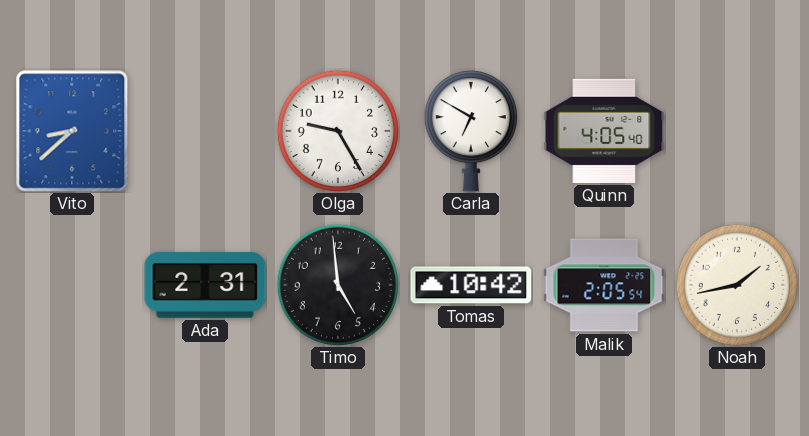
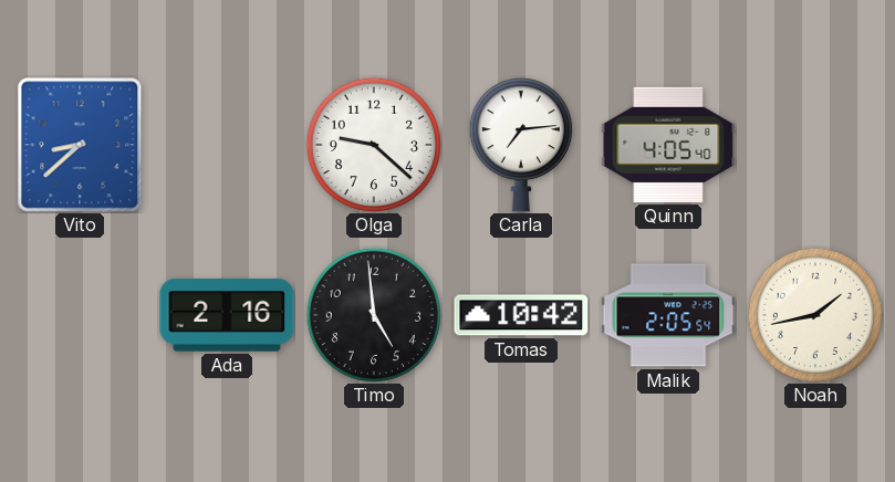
Olga: 9:25 -> 9:22 (373, 144)
Carla: 6:50 -> 7:14 (521, 146)
Ada: 2:31 -> 2:16 (227, 315)
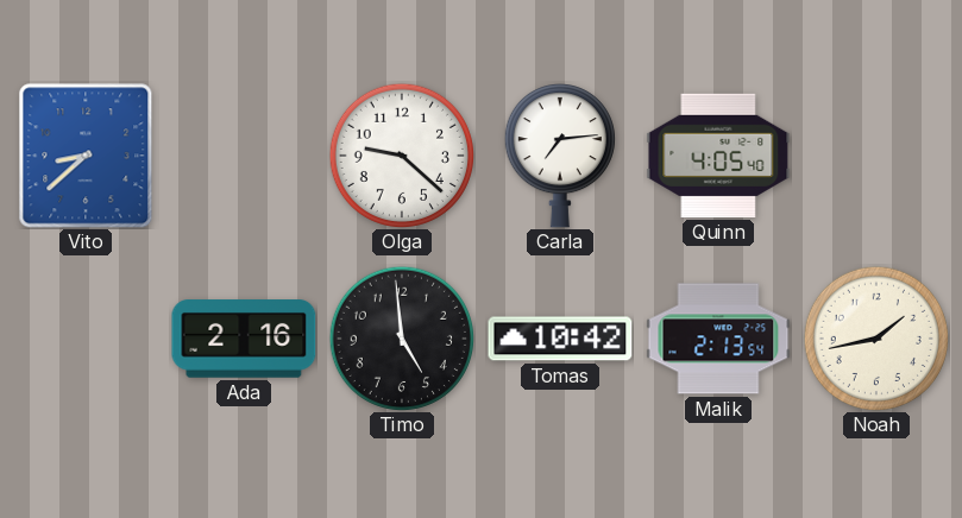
Malik: 2:05 -> 2:13 (718, 339)
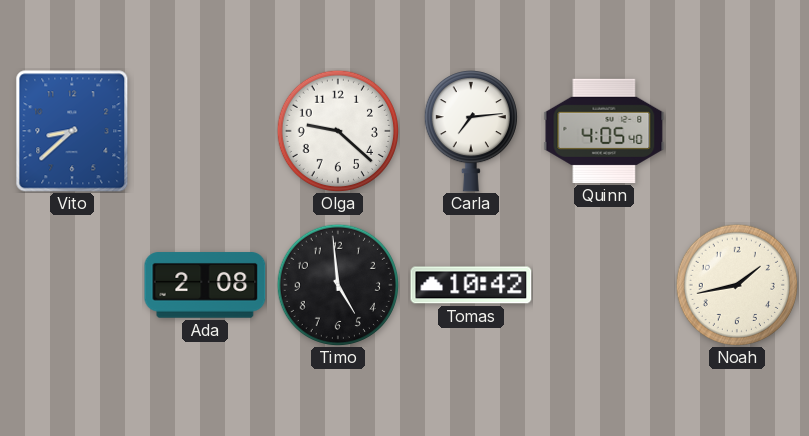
Ada: 2:16 -> 2:08 (205, 285)
Malik: 2:13 -> none (718, 339)
